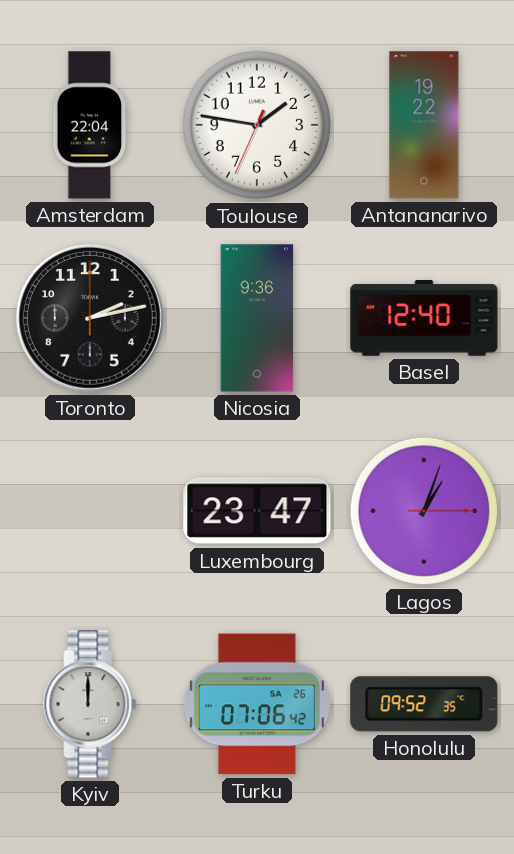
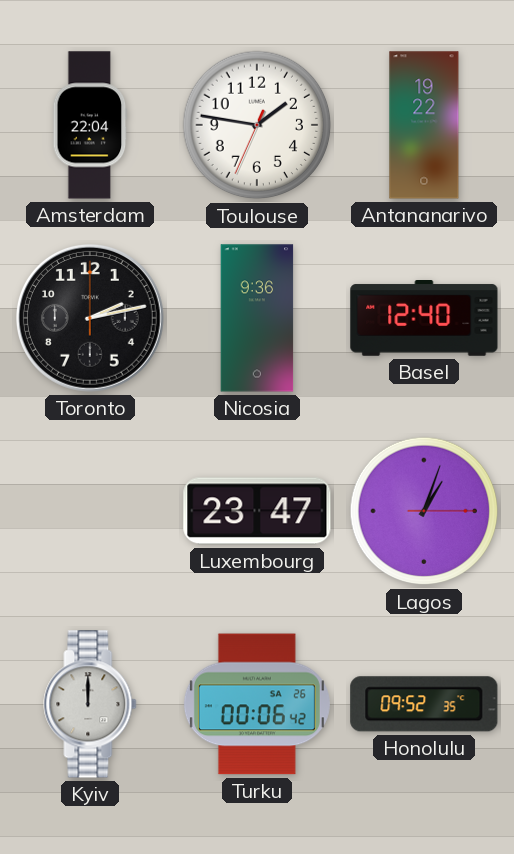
Turku: 07:06 -> 00:06 (257, 704)
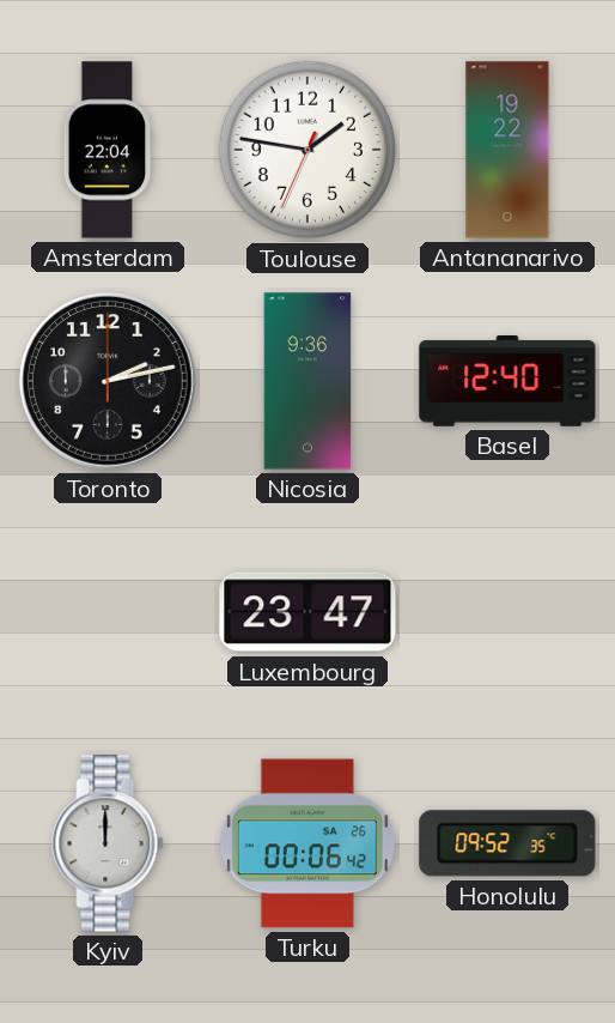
Lagos: 1:03 -> none (424, 511)
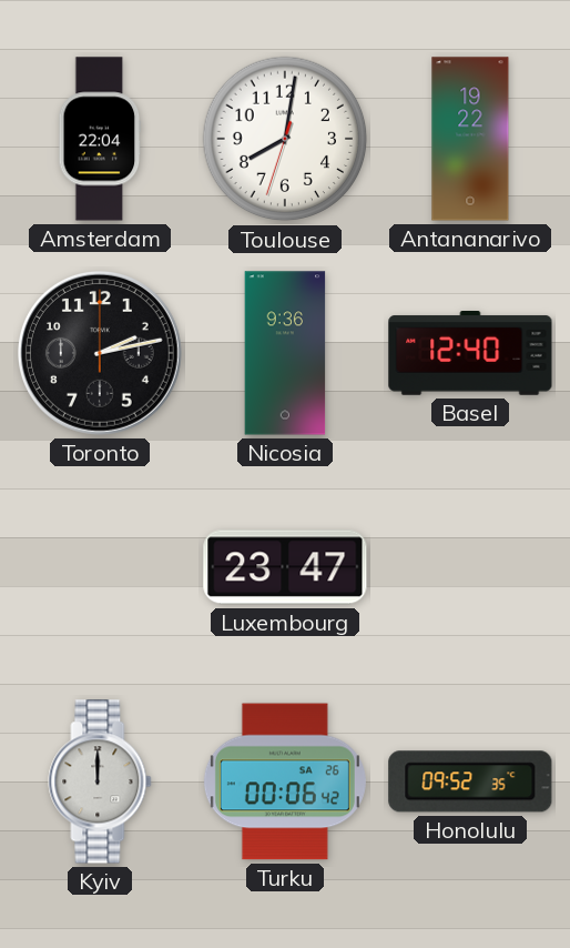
Toulouse: 1:46 -> 8:01 (285, 139)
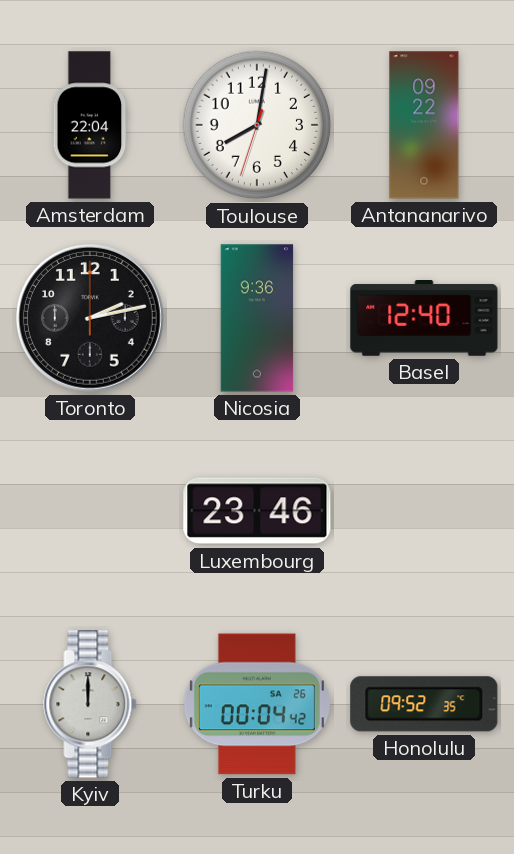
Antananarivo: 19:22 -> 09:22 (424, 125)
Luxembourg: 23:47 -> 23:46 (257, 511)
Turku: 00:06 -> 00:04 (257, 704)
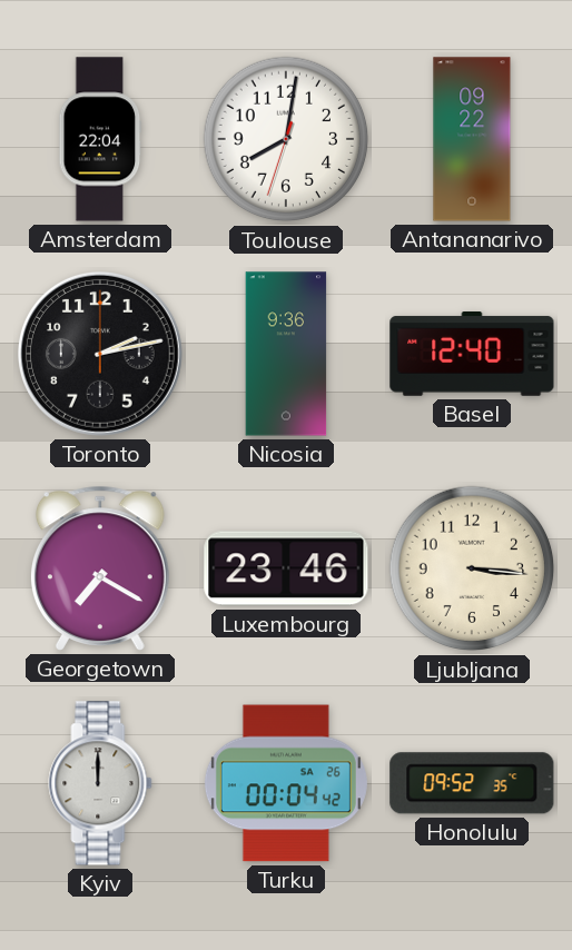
Georgetown: none -> 7:20 (101, 568)
Ljubljana: none -> 3:16 (472, 568)
